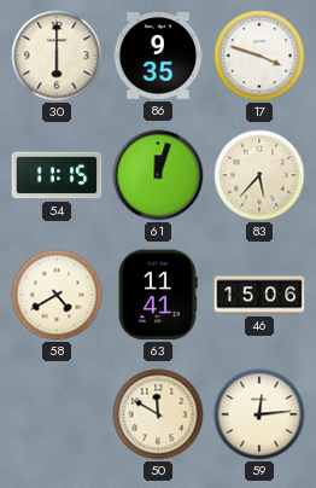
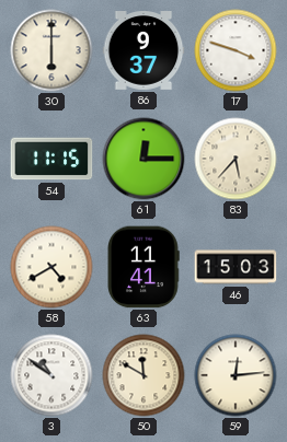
86: 9:35 -> 9:37 (143, 51)
61: 12:03 -> 12:15 (143, 159)
46: 15:06 -> 15:03 (236, 267)
3: none -> 10:51 (51, 375)
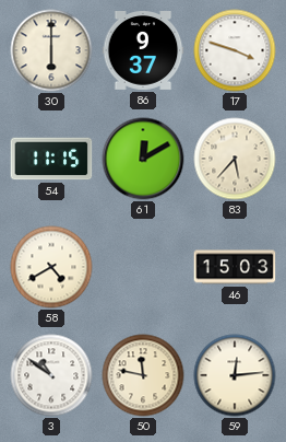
61: 12:15 -> 12:10 (143, 159)
63: 11:41 -> none (143, 267)
50: 11:50 -> 11:47 (143, 375)
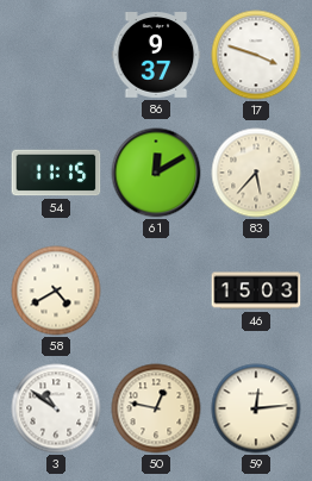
30: 6:00 -> none (51, 50)
50: 11:47 -> 12:47 (156, 408)
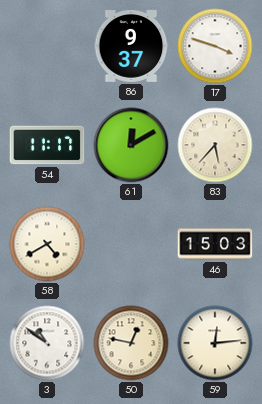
54: 11:15 -> 11:17 (47, 145)
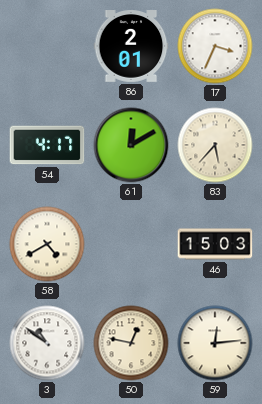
86: 9:37 -> 2:01 (131, 47)
17: 3:48 -> 3:34 (215, 46)
54: 11:17 -> 4:17 (47, 145)
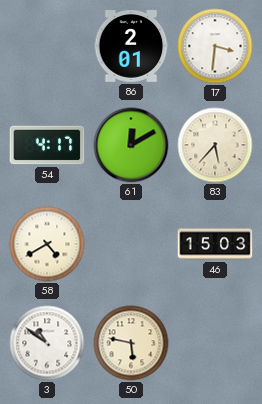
17: 3:34 -> 3:31 (215, 46)
50: 12:47 -> 5:47 (131, 343)
59: 12:14 -> none (215, 343)
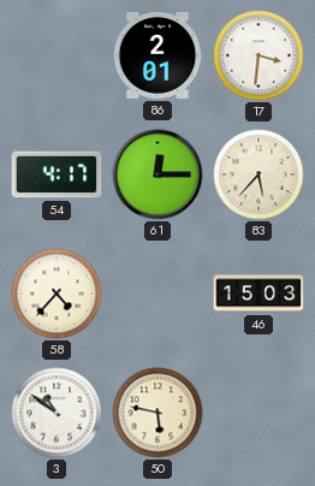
61: 12:10 -> 12:15 (157, 174)
58: 4:40 -> 4:37 (57, 294)
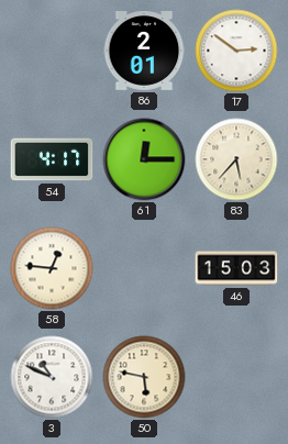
17: 3:31 -> 2:51 (236, 51)
58: 4:37 -> 12:46 (52, 268)
3: 10:51 -> 10:49 (52, 377)
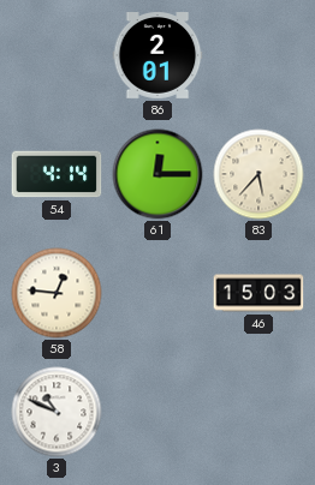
17: 2:51 -> none (236, 51)
54: 4:17 -> 4:14 (57, 174)
50: 5:47 -> none (144, 377)
